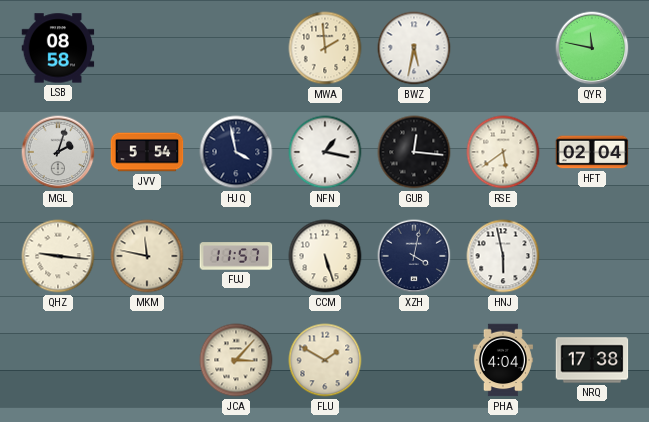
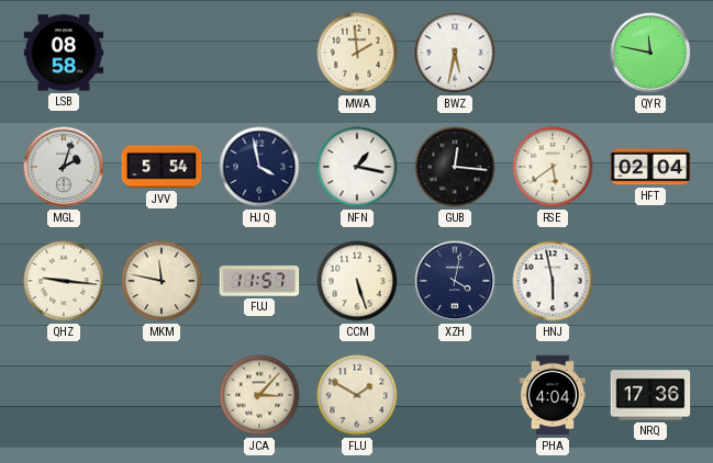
NRQ: 17:38 -> 17:36 (650, 395)
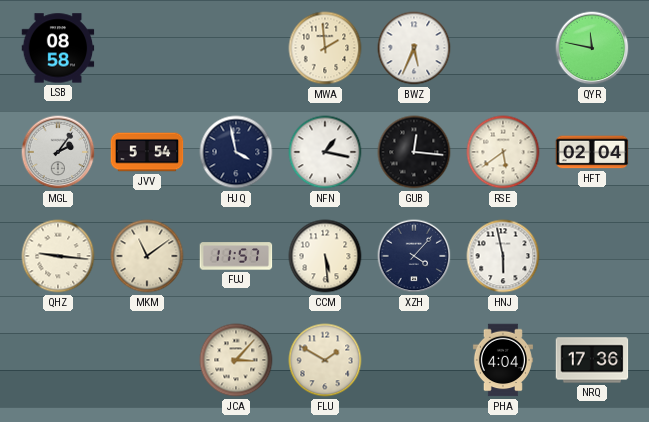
BWZ: 5:32 -> 5:34 (414, 48)
MGL: 2:03 -> 2:06 (58, 152)
MKM: 11:47 -> 11:09 (147, 256)
CCM: 5:27 -> 5:29 (325, 256)
XZH: 4:02 -> 4:07 (414, 256)
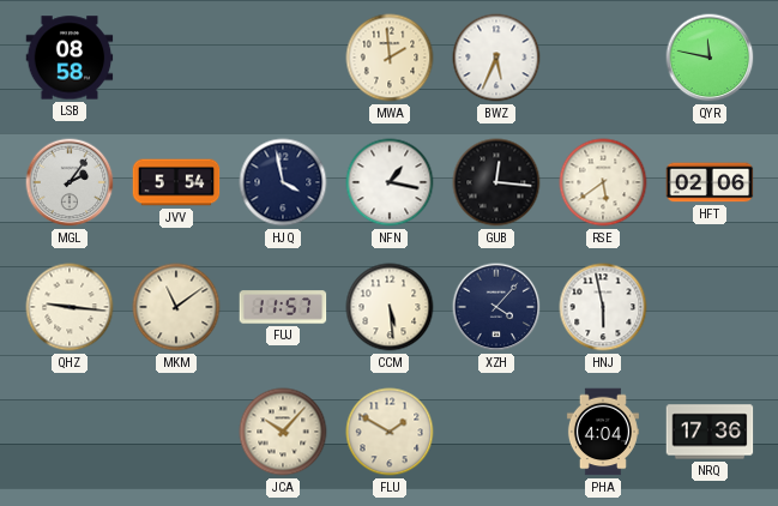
HFT: 02:04 -> 02:06 (710, 182)
JCA: 3:07 -> 10:07 (283, 432)
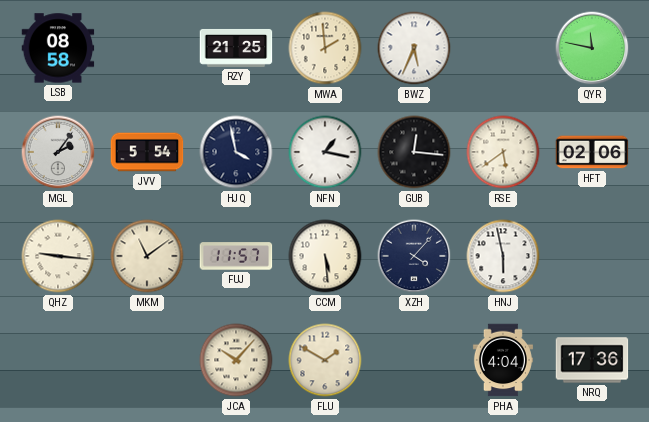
RZY: none -> 21:25 (236, 48)
